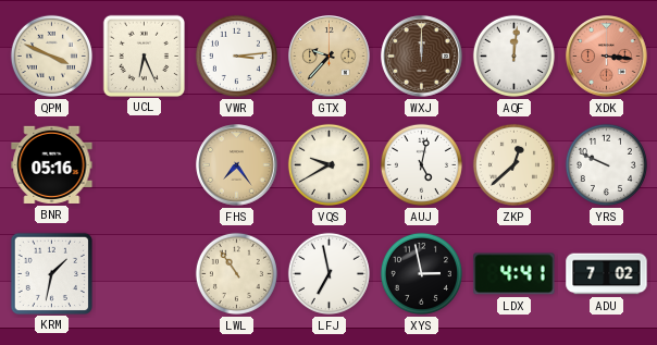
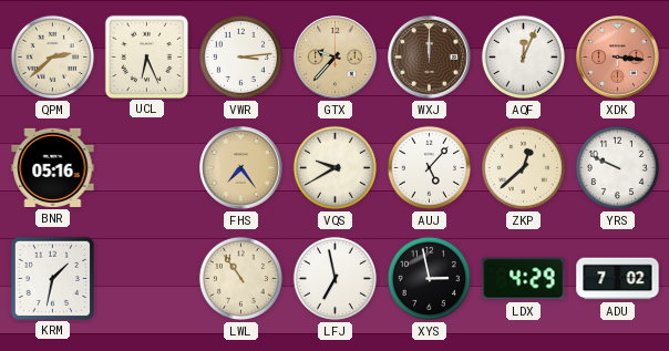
QPM: 3:49 -> 2:38 (52, 56)
AQF: 12:01 -> 12:04 (523, 56)
AUJ: 5:02 -> 5:07 (429, 167)
LDX: 4:41 -> 4:29 (524, 279)
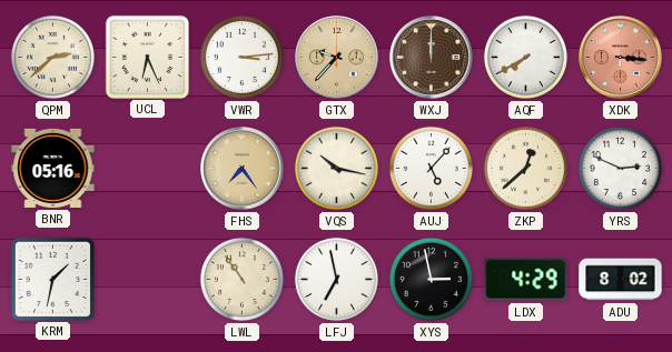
AQF: 12:04 -> 7:40 (525, 57)
VQS: 9:40 -> 10:17 (336, 168)
YRS: 9:49 -> 2:49 (620, 168)
ADU: 7:02 -> 8:02 (621, 280)
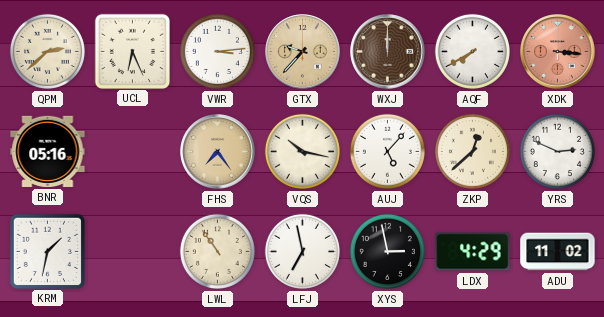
ADU: 8:02 -> 11:02 (558, 252)
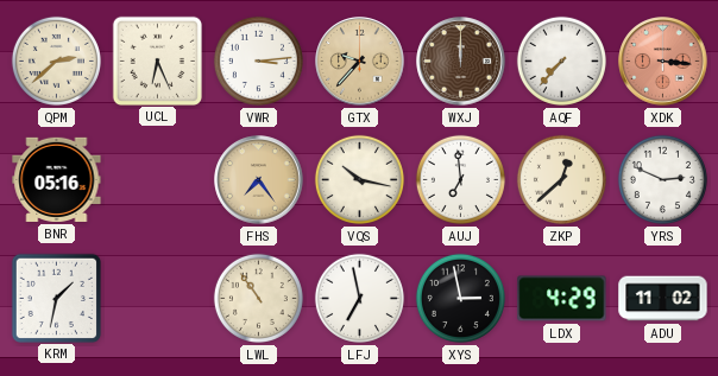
AQF: 7:40 -> 7:37 (561, 60)
AUJ: 5:07 -> 6:59 (460, 179)
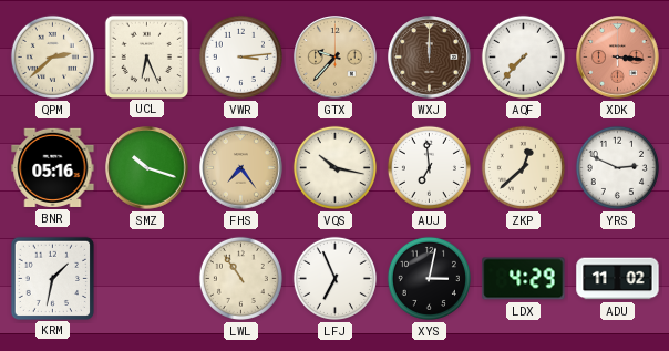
SMZ: none -> 10:18 (147, 168)
LFJ: 6:58 -> 6:56 (334, 278)
XYS: 2:58 -> 3:02 (429, 278)
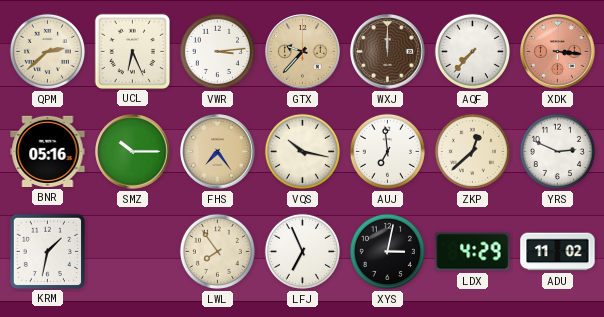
SMZ: 10:18 -> 10:15 (133, 152)
LWL: 10:54 -> 7:54 (217, 251)
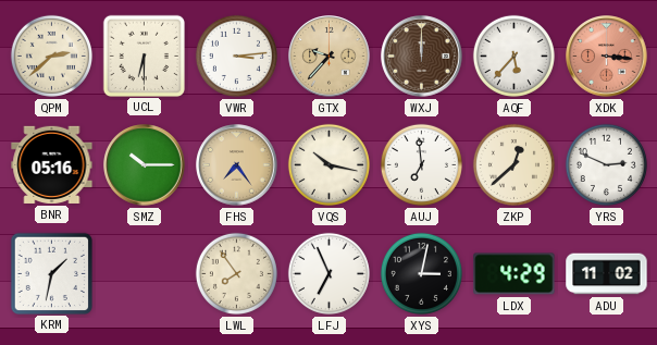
UCL: 6:26 -> 6:30 (144, 56)
AQF: 7:37 -> 5:37 (513, 56)
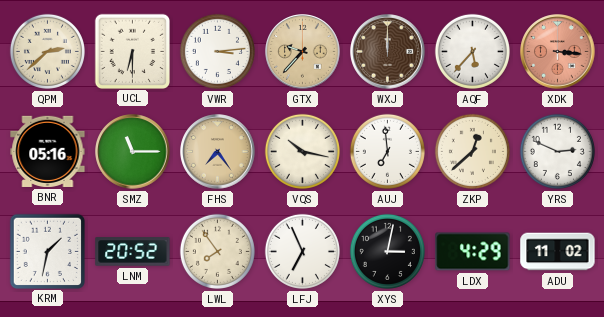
SMZ: 10:15 -> 11:15 (133, 152)
LNM: none -> 20:52 (133, 252)
